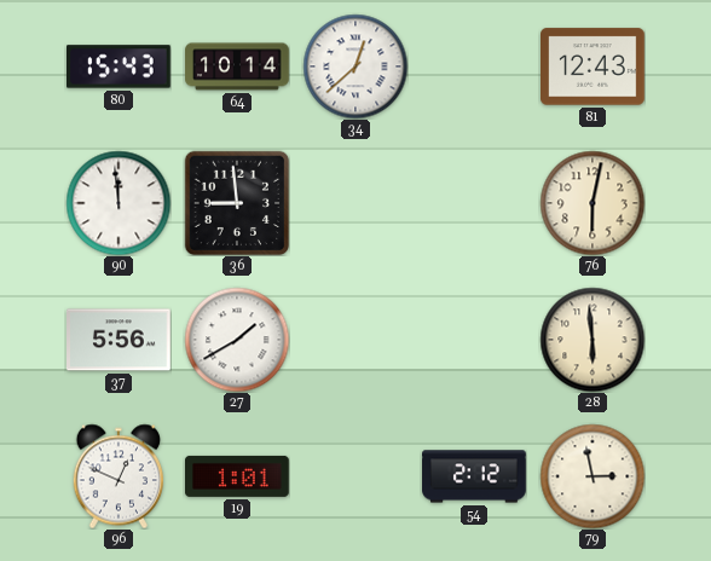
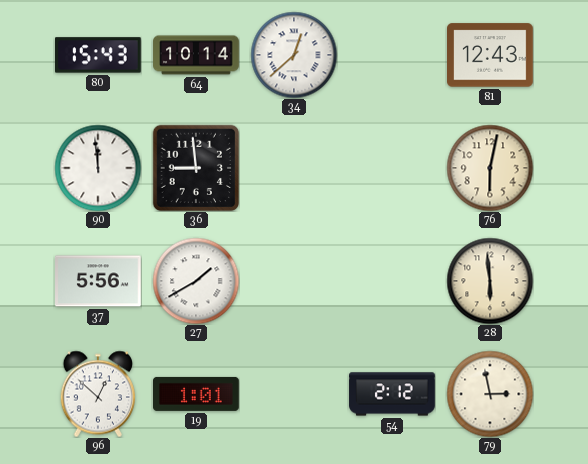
96: 12:49 -> 12:52 (97, 394)
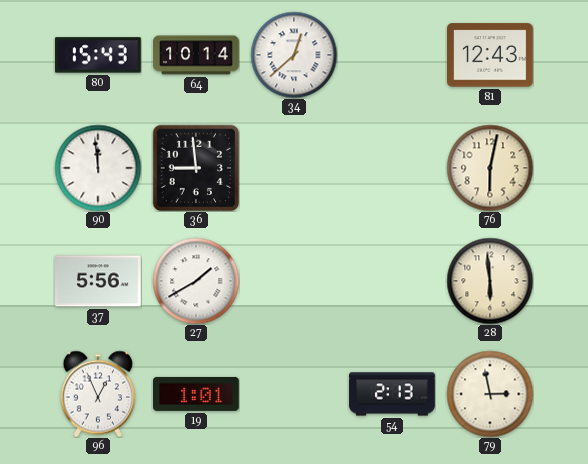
96: 12:52 -> 12:56 (97, 394)
54: 2:12 -> 2:13 (392, 394)
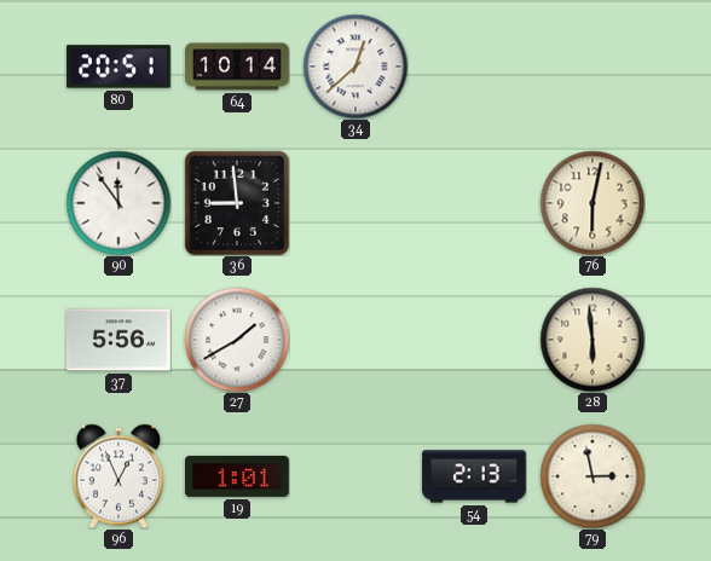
80: 15:43 -> 20:51 (120, 66)
81: 12:43 -> none (491, 55)
90: 11:59 -> 11:54 (118, 203)
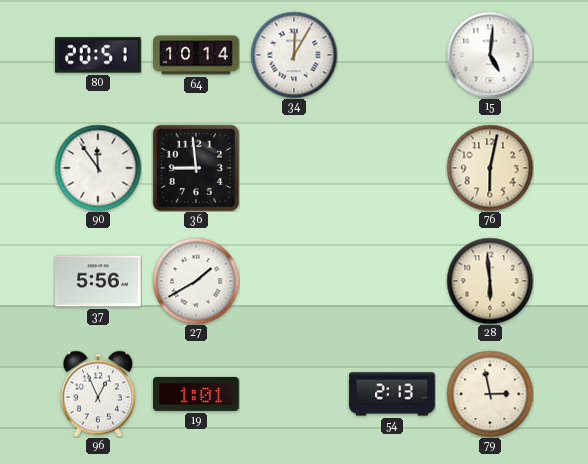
34: 12:38 -> 12:05 (294, 55)
15: none -> 5:01 (490, 55)
